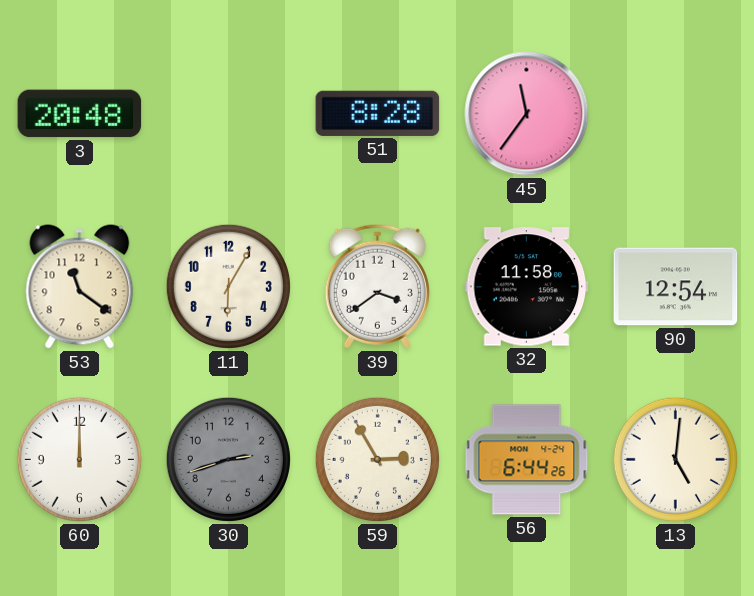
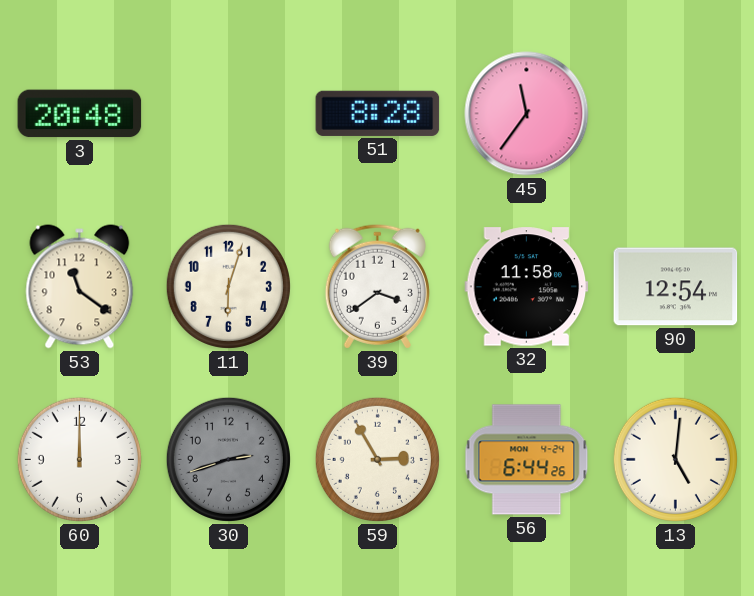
11: 6:05 -> 6:03 (228, 286)
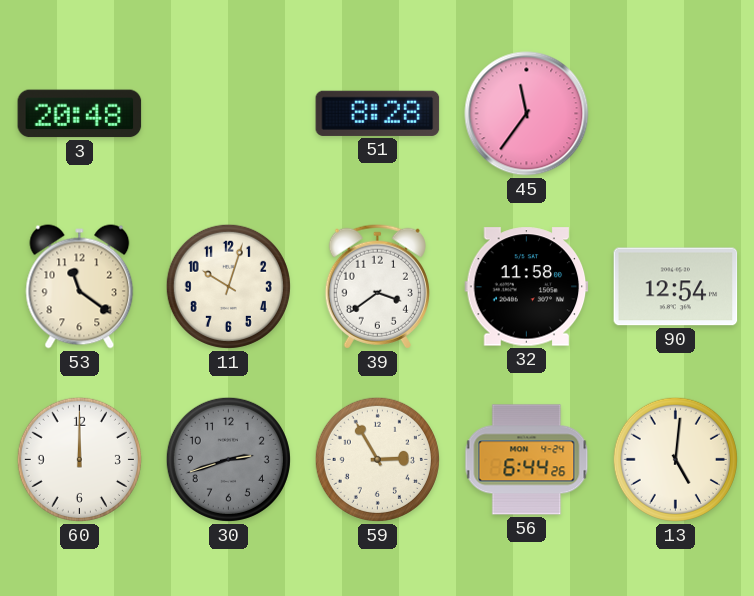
11: 6:03 -> 10:03 (228, 286)
